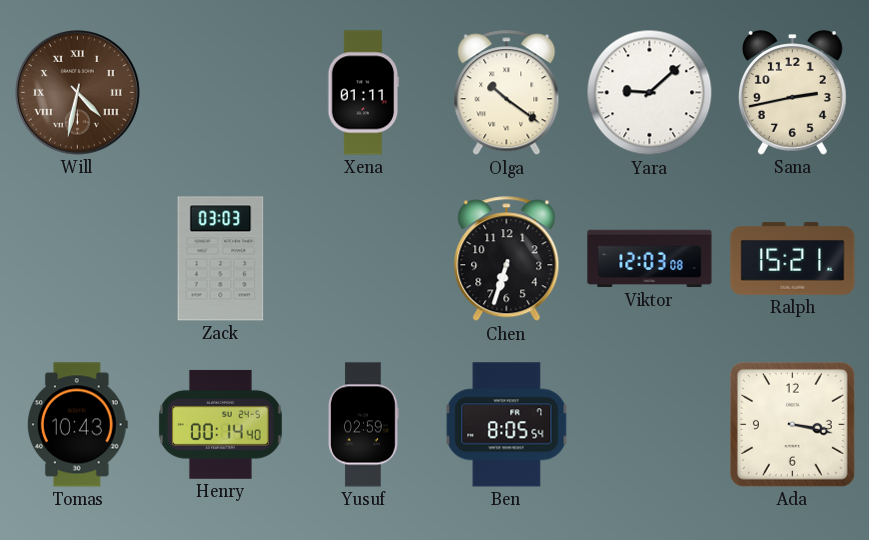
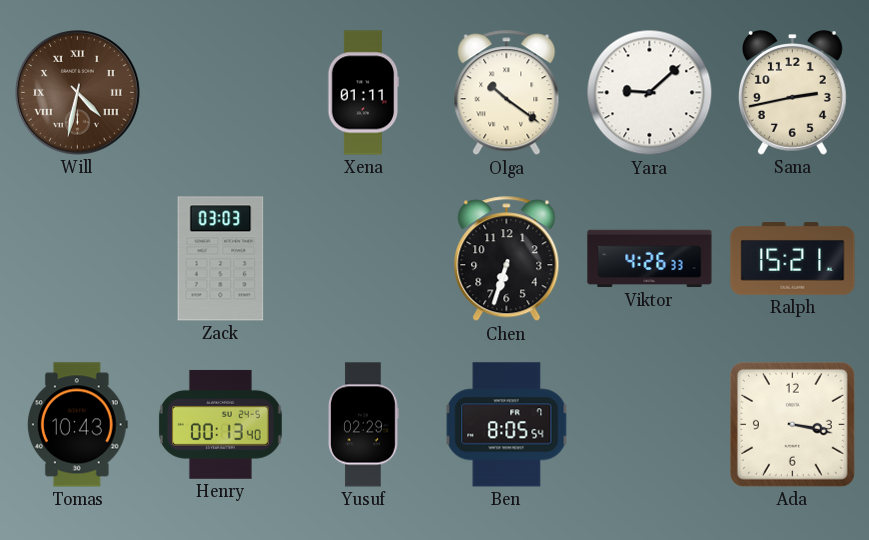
Viktor: 12:03 -> 4:26 (650, 259)
Henry: 00:14 -> 00:13 (220, 424)
Yusuf: 02:59 -> 02:29 (364, 425)
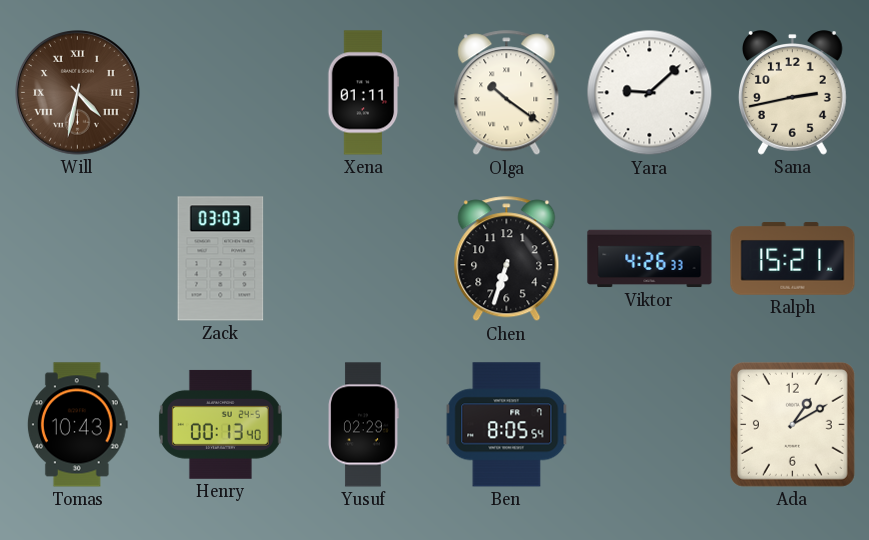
Ada: 3:17 -> 1:10 (792, 424)
